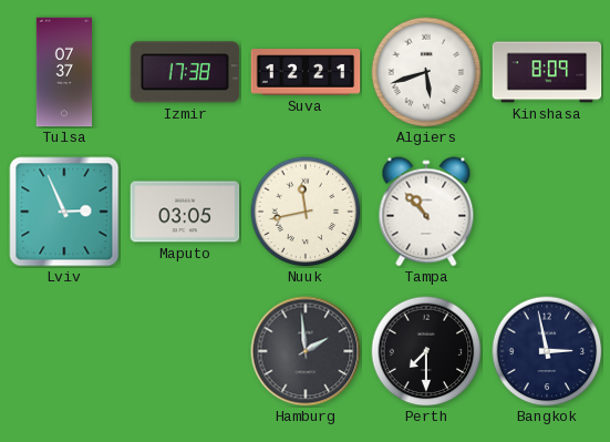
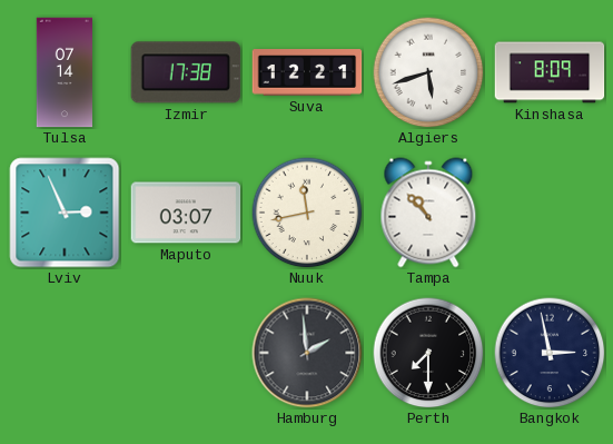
Tulsa: 07:37 -> 07:14 (63, 72)
Maputo: 03:05 -> 03:07 (186, 213)
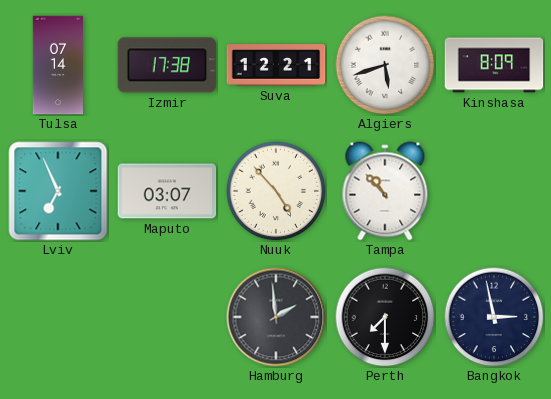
Lviv: 2:56 -> 6:56 (58, 191)
Nuuk: 11:43 -> 4:53 (276, 191)
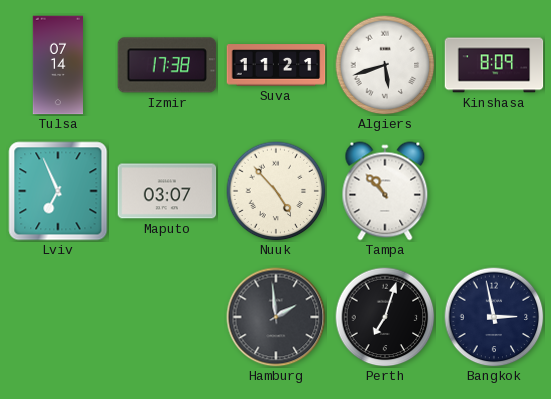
Suva: 12:21 -> 11:21 (276, 65)
Perth: 7:30 -> 7:03 (385, 317)
